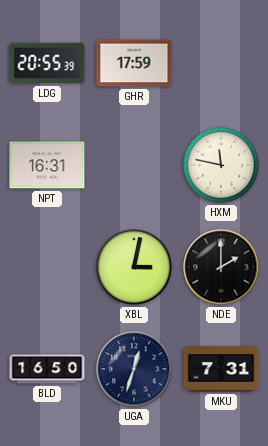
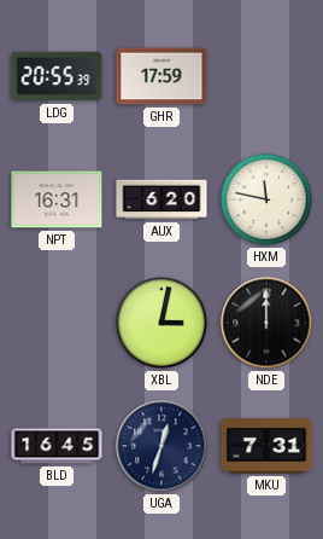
AUX: none -> 6:20 (161, 199)
NDE: 2:00 -> 12:00 (266, 323)
BLD: 16:50 -> 16:45 (57, 446)
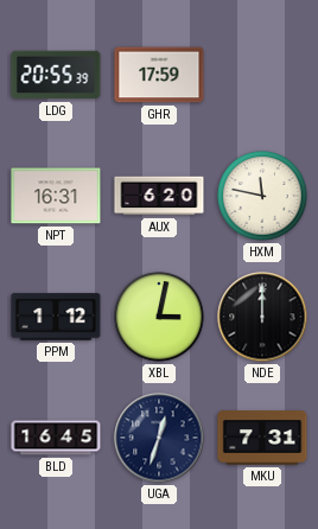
PPM: none -> 1:12 (56, 317)
